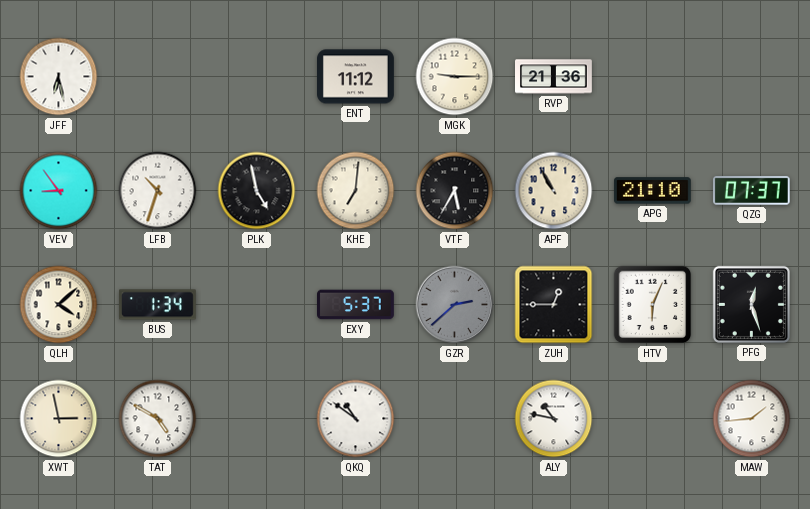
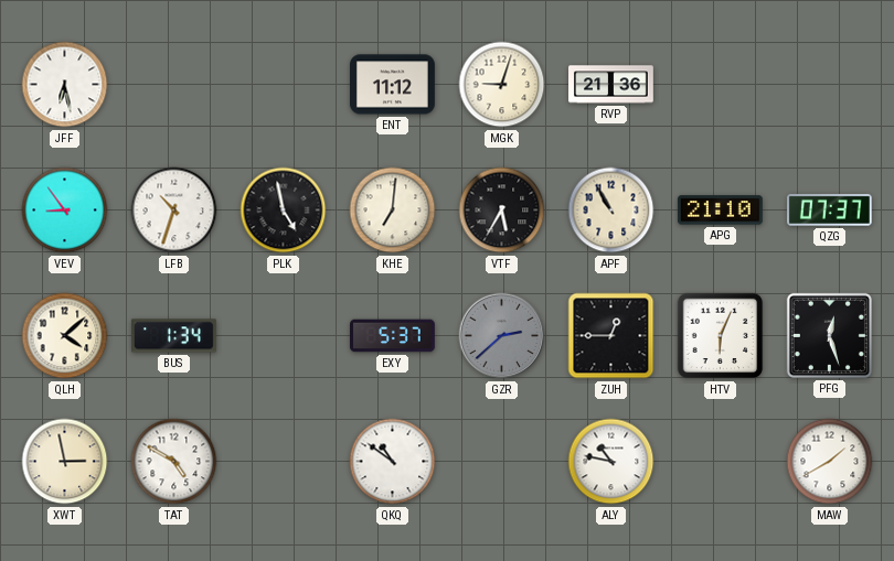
MGK: 9:15 -> 9:03 (502, 85)
MAW: 1:44 -> 1:40 (830, 462)
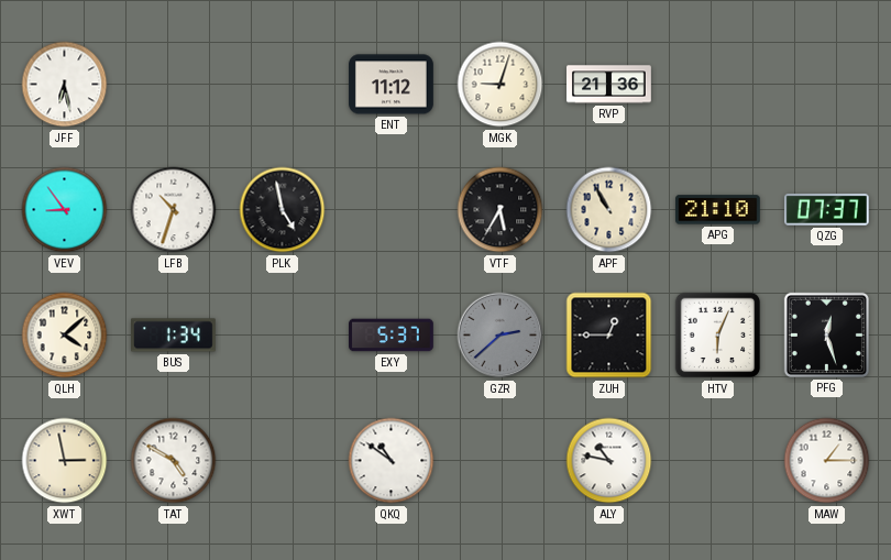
KHE: 7:01 -> none (393, 211)
MAW: 1:40 -> 1:15 (827, 461)
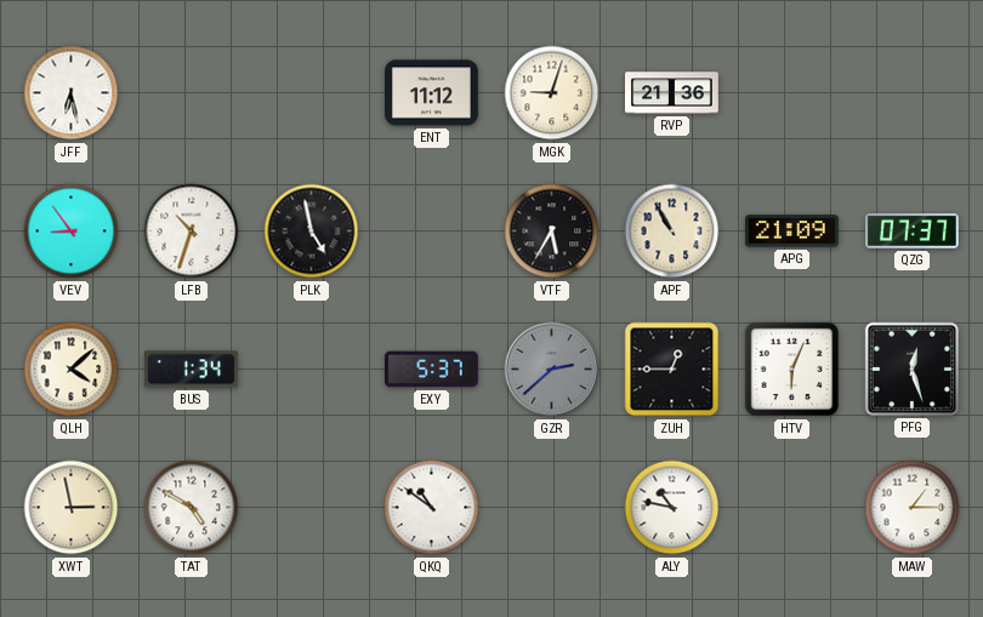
APG: 21:10 -> 21:09 (791, 232)
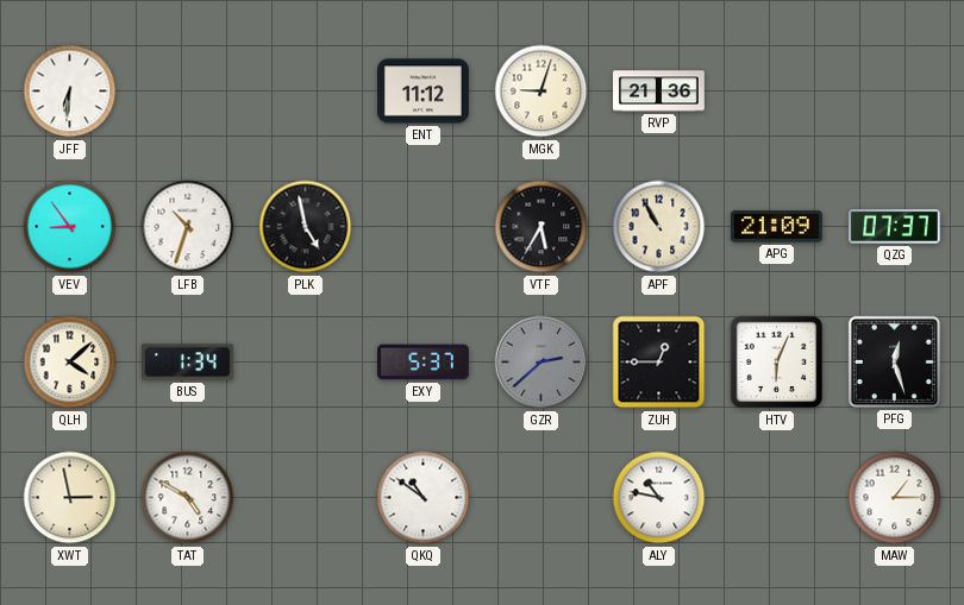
JFF: 6:28 -> 6:31 (70, 92)
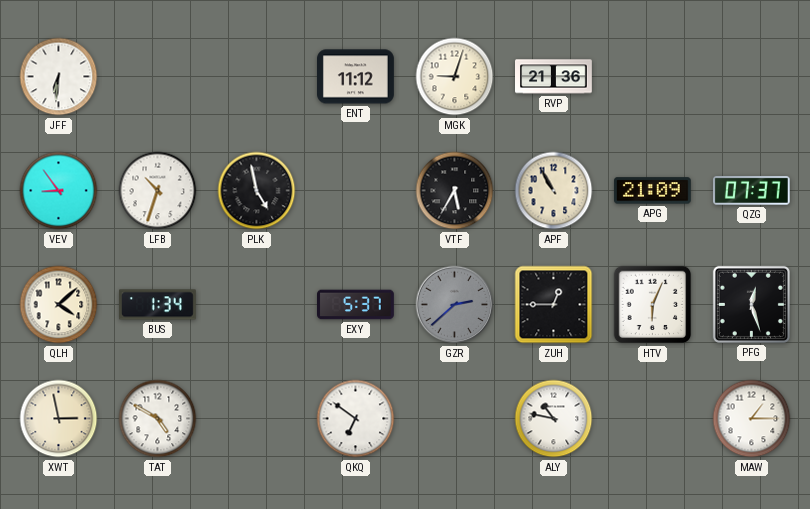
QKQ: 10:51 -> 6:51 (356, 419)
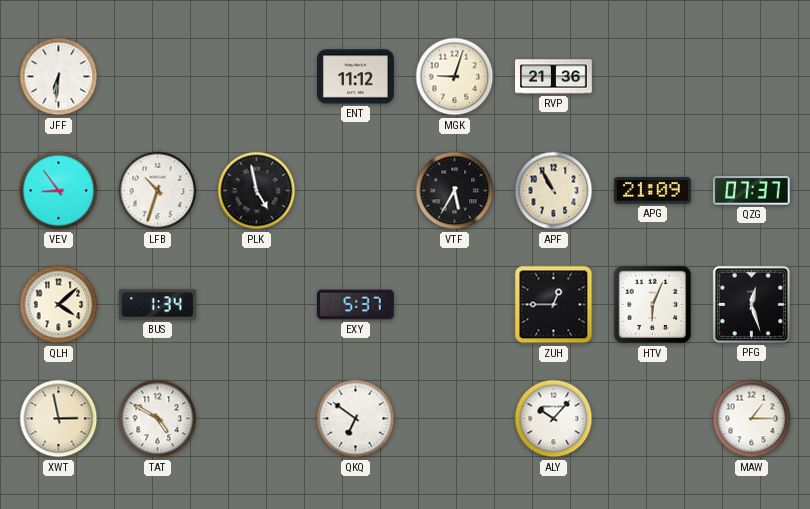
GZR: 2:38 -> none (455, 305)
ALY: 10:47 -> 10:07 (554, 419)
